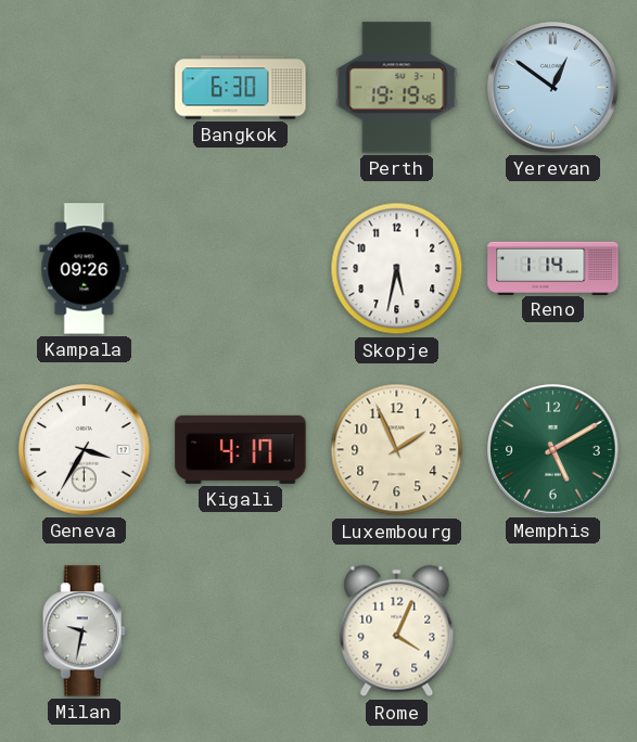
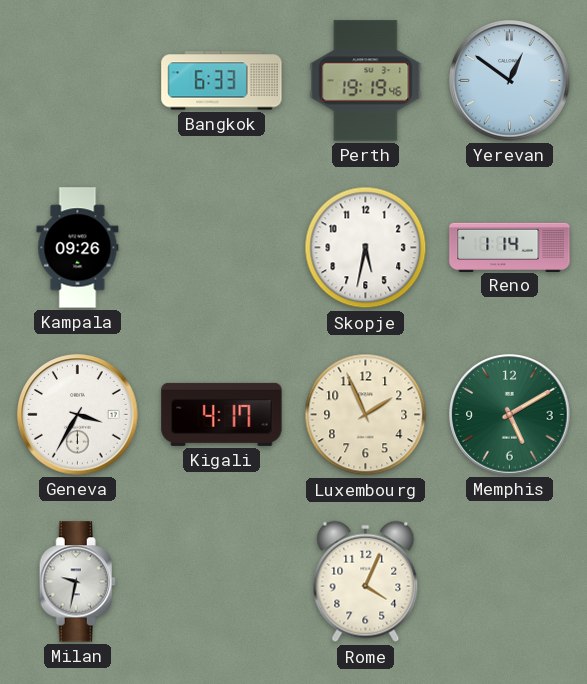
Bangkok: 6:30 -> 6:33 (222, 81)
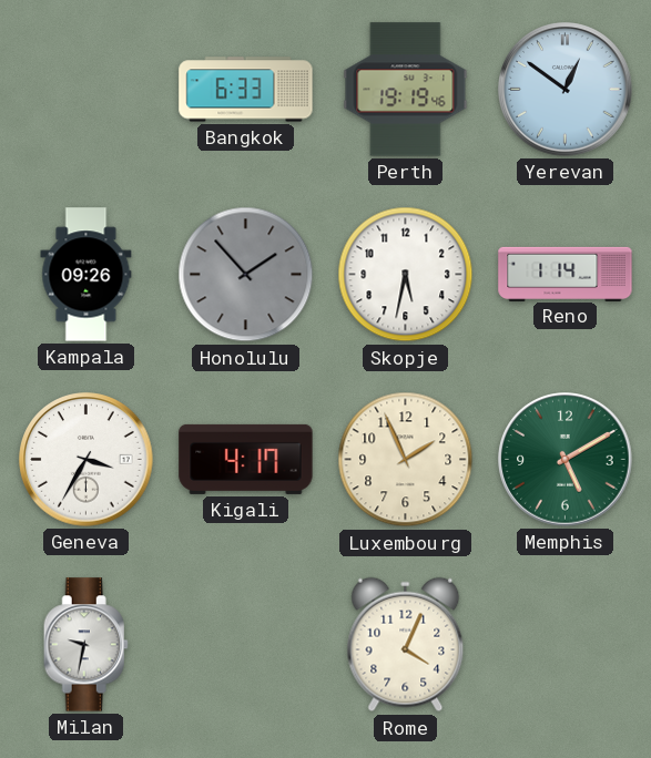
Honolulu: none -> 1:53 (246, 275)
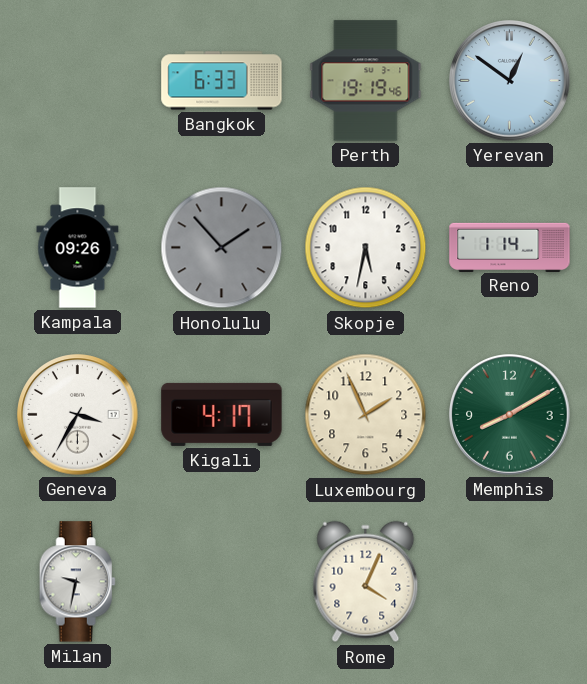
Memphis: 5:10 -> 8:10 (510, 415)
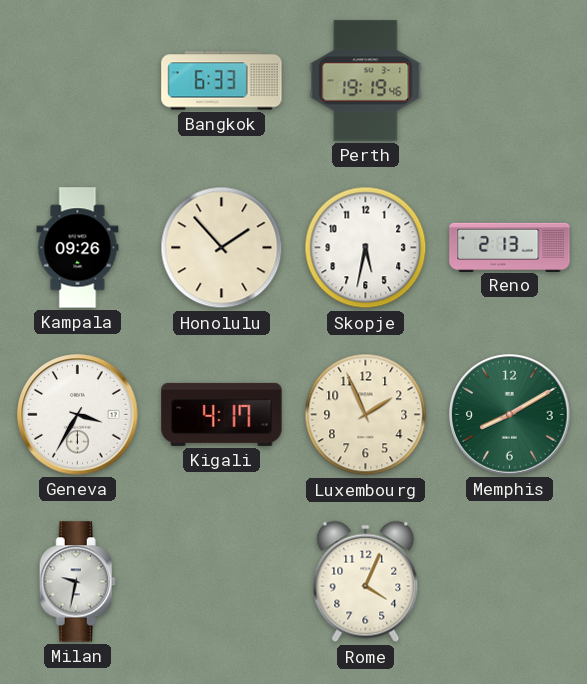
Yerevan: 12:51 -> none (510, 81)
Honolulu dial: grey -> cream (222, 248)
Reno: 1:14 -> 2:13 (510, 247)
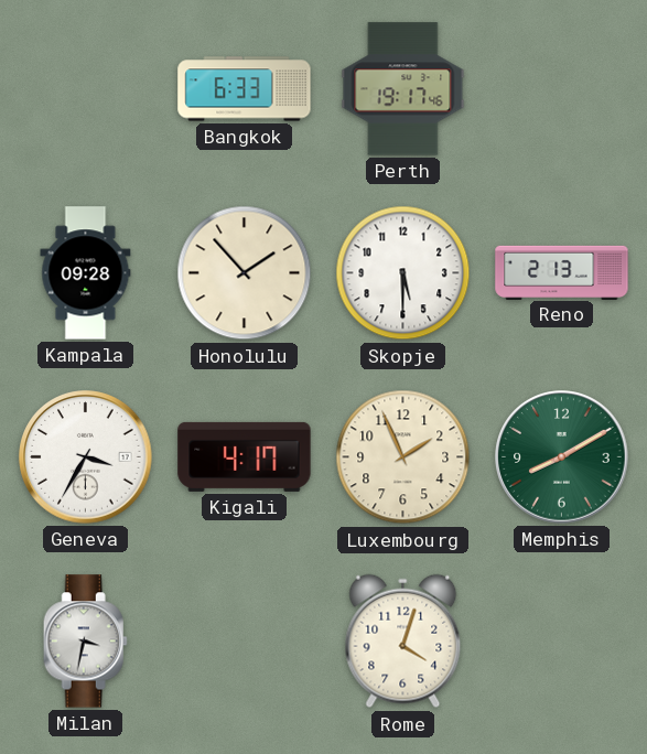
Perth: 19:19 -> 19:17 (403, 89)
Kampala: 09:26 -> 09:28 (86, 273)
Skopje: 5:32 -> 5:30 (403, 273)
Milan: 9:32 -> 3:32 (85, 642)
Rome: 4:04 -> 4:03 (403, 642)
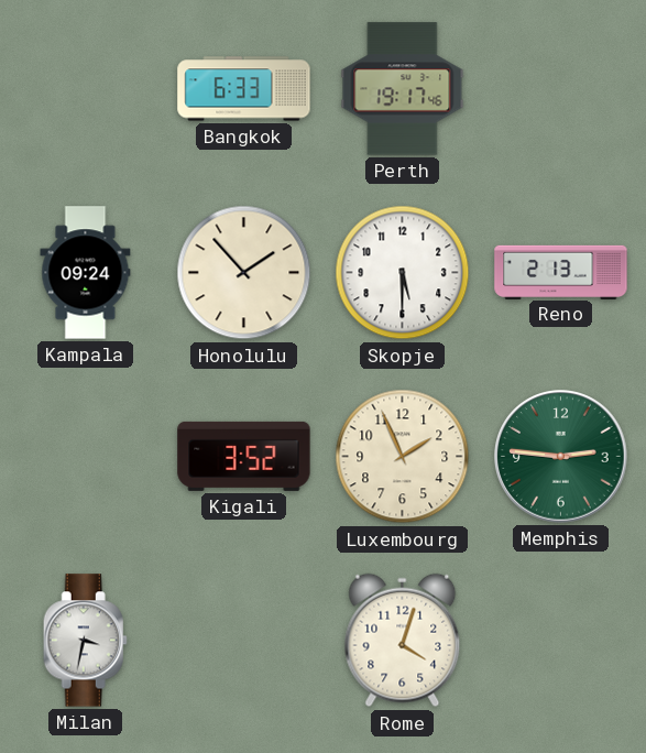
Kampala: 09:28 -> 09:24 (86, 273)
Geneva: 3:35 -> none (86, 457)
Kigali: 4:17 -> 3:52 (244, 456)
Memphis: 8:10 -> 2:46 (561, 457)
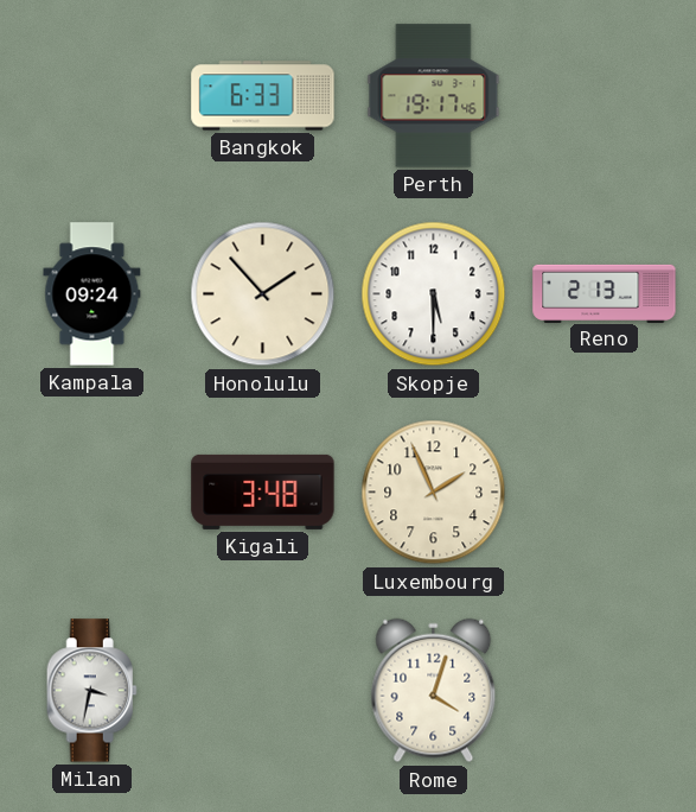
Kigali: 3:52 -> 3:48 (263, 491)
Memphis: 2:46 -> none (561, 457)
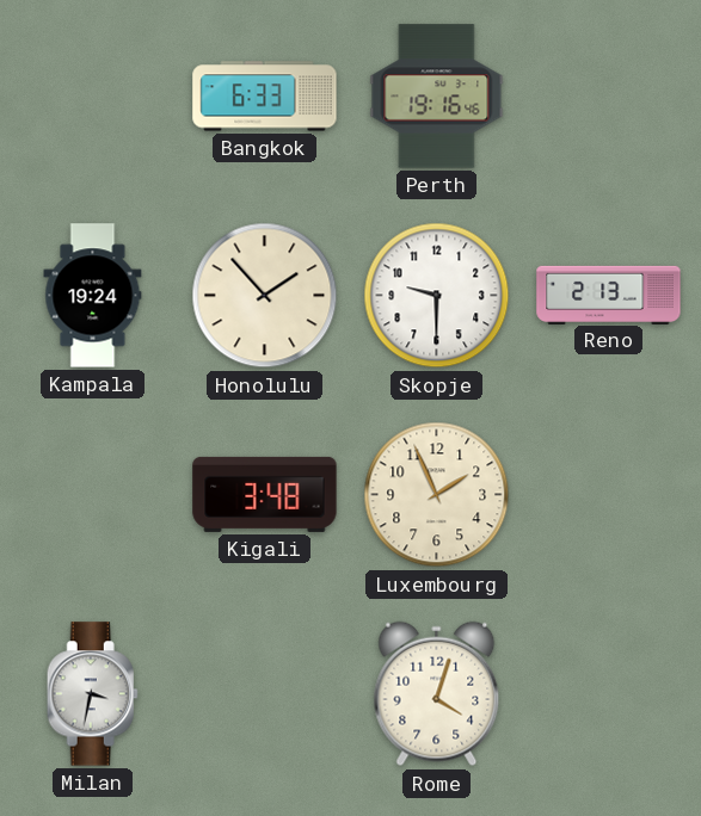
Perth: 19:17 -> 19:16 (437, 97)
Kampala: 09:24 -> 19:24 (93, 296)
Skopje: 5:30 -> 9:30 (437, 296)
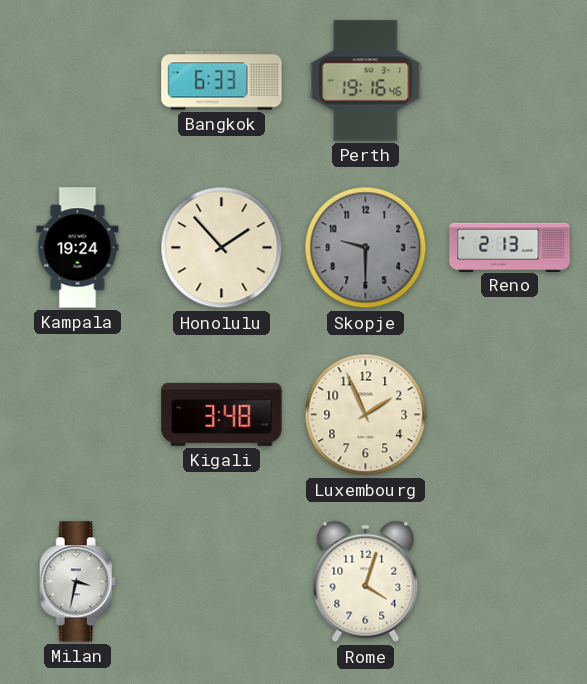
Skopje dial: white -> grey (366, 248)
